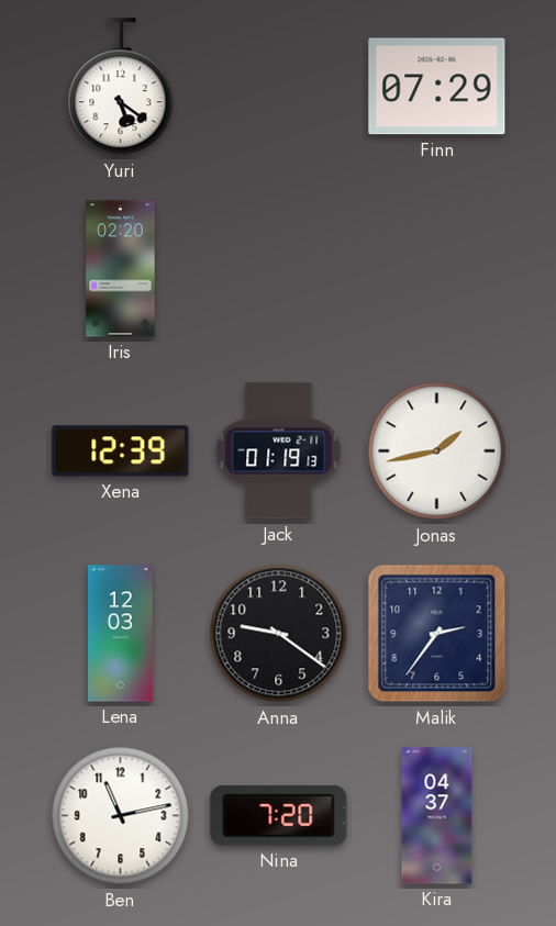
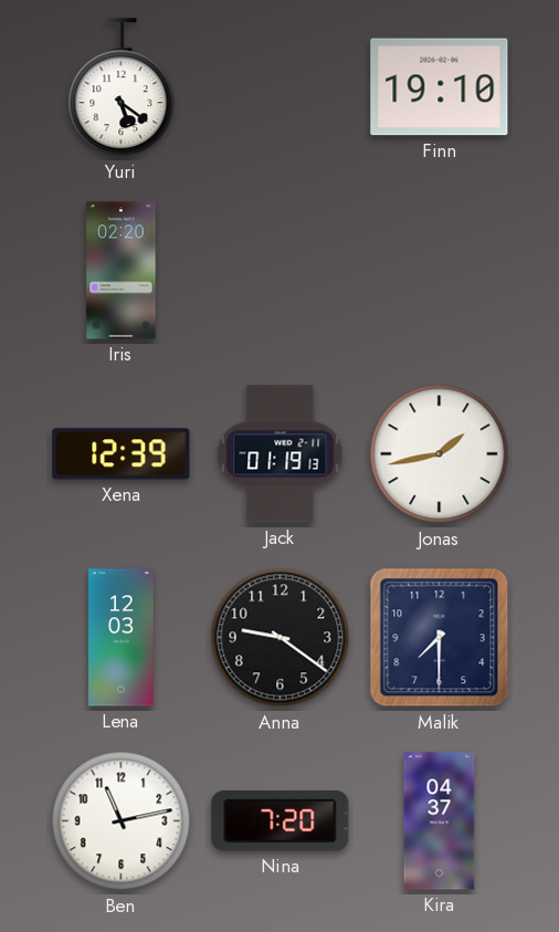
Finn: 07:29 -> 19:10 (440, 87)
Malik: 2:36 -> 7:30 (440, 638)
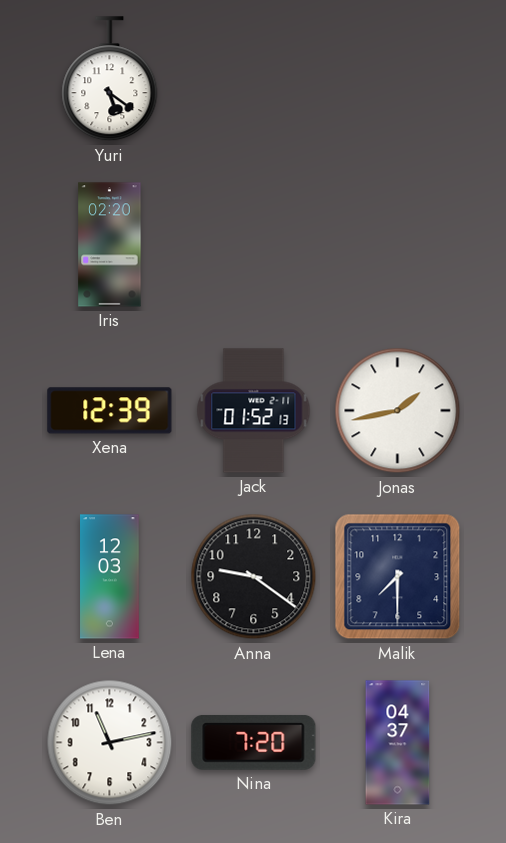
Finn: 19:10 -> none (440, 87)
Jack: 01:19 -> 01:52 (254, 411)
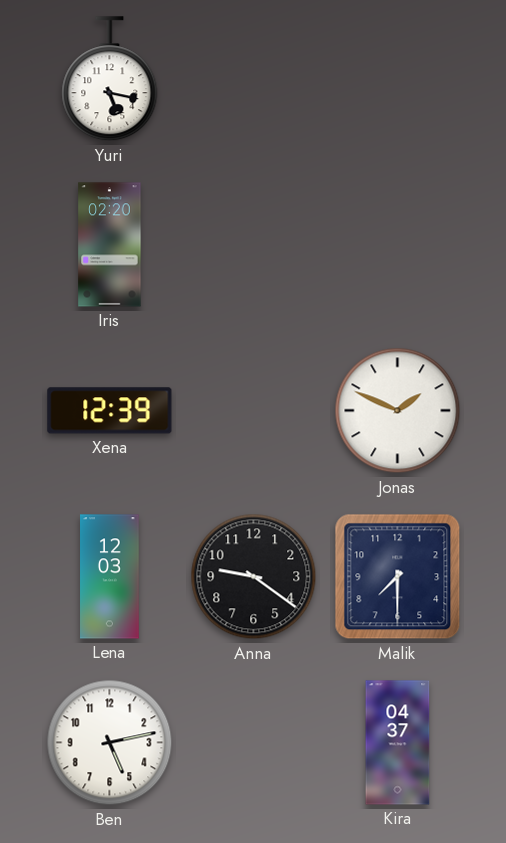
Yuri: 5:21 -> 5:17 (110, 79)
Jack: 01:52 -> none (254, 411)
Jonas: 1:43 -> 1:49 (398, 411)
Ben: 11:13 -> 5:13 (110, 743)
Nina: 7:20 -> none (254, 742)
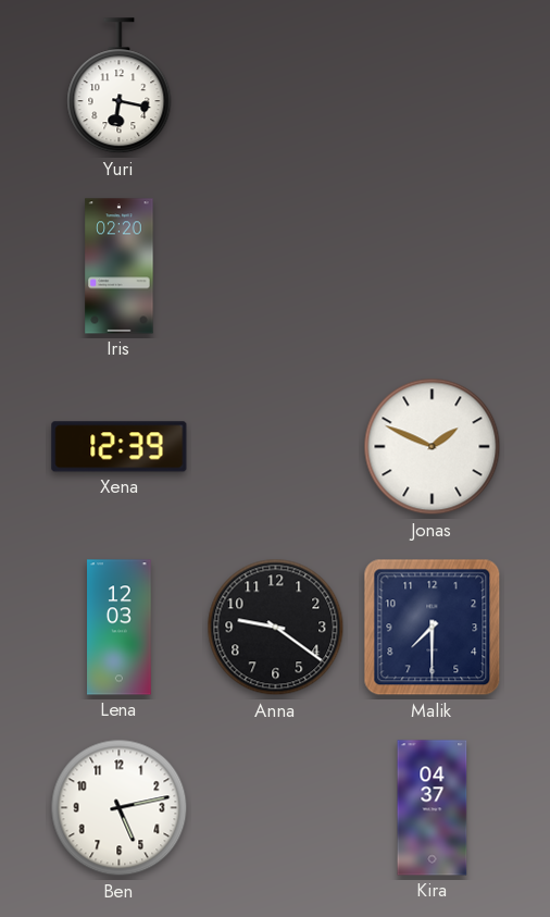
Yuri: 5:17 -> 6:17 (120, 86)
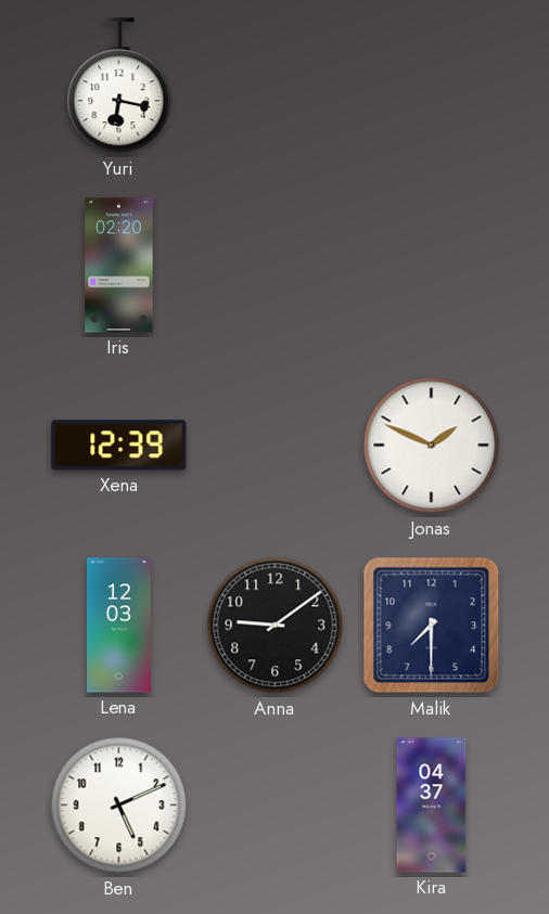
Anna: 9:21 -> 9:09 (276, 626)
Ben: 5:13 -> 5:11 (119, 806)
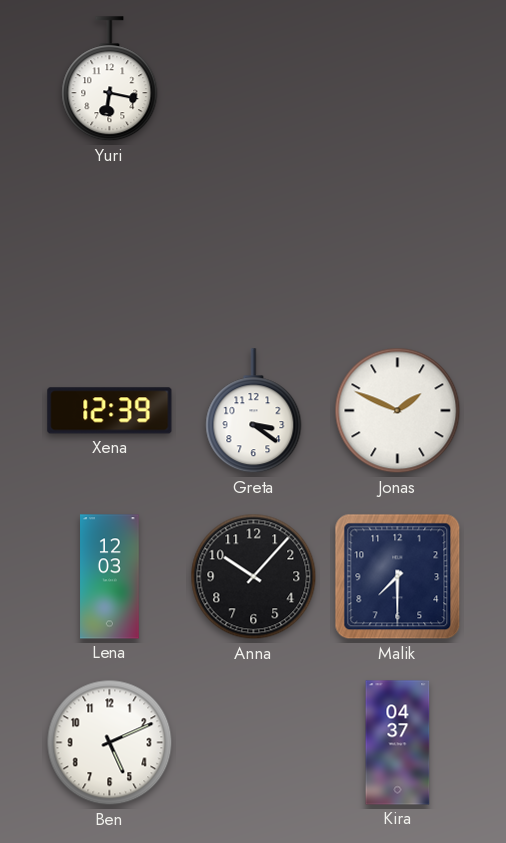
Iris: 02:20 -> none (119, 266)
Greta: none -> 3:21 (254, 411)
Anna: 9:09 -> 10:07 (254, 577)
